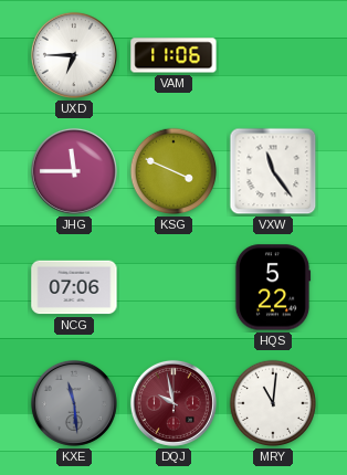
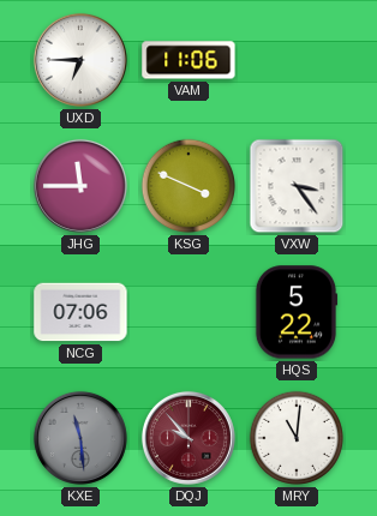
VXW: 11:24 -> 3:24 (297, 186)
DQJ: 9:58 -> 9:53 (188, 438)
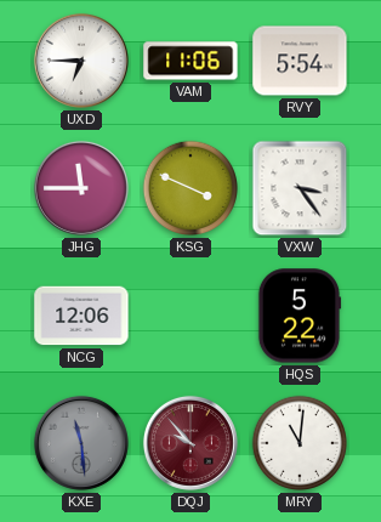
RVY: none -> 5:54 (300, 61)
NCG: 07:06 -> 12:06 (81, 316)
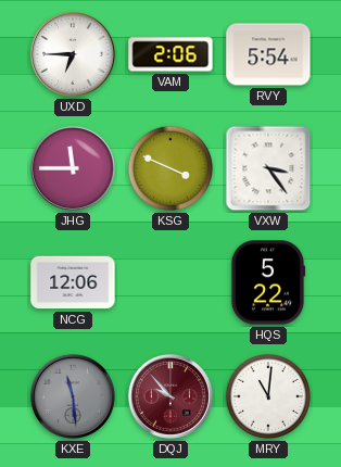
VAM: 11:06 -> 2:06 (171, 54)
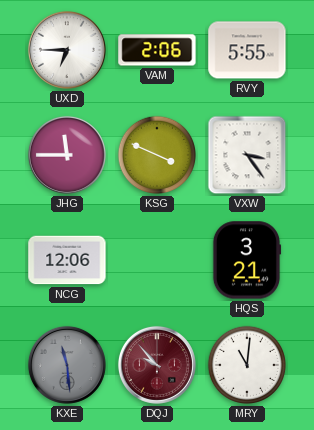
RVY: 5:54 -> 5:55 (247, 50)
HQS: 5:22 -> 3:21 (247, 260)
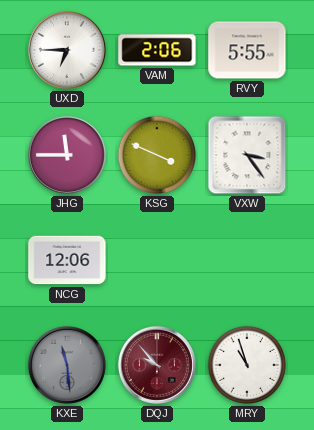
HQS: 3:21 -> none (247, 260)
MRY: 11:01 -> 10:57 (247, 365)
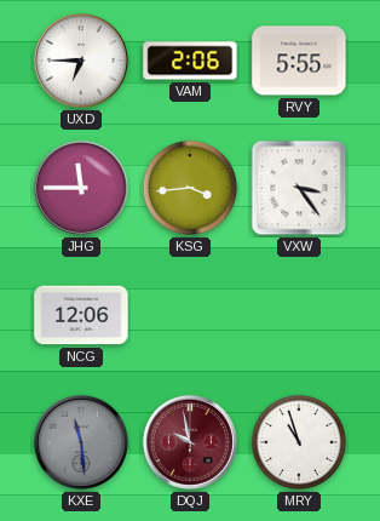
KSG: 3:49 -> 3:44 (190, 188)
DQJ: 9:53 -> 9:58 (190, 442)
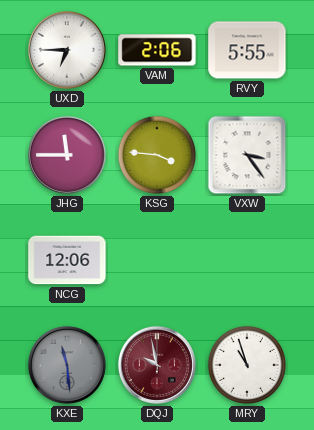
KSG: 3:44 -> 3:46 (157, 155)
